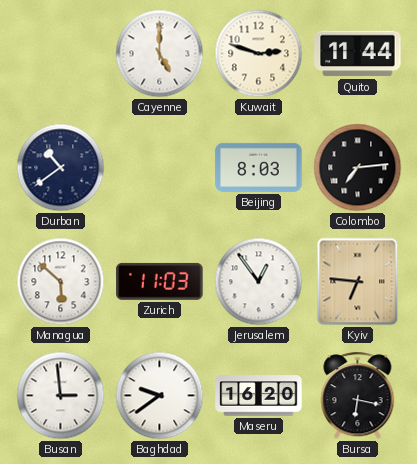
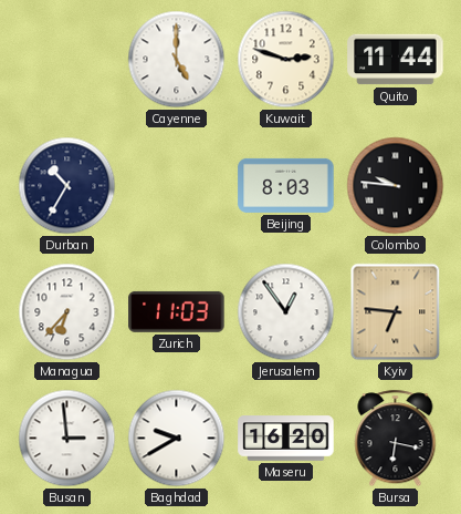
Durban: 10:39 -> 10:35 (67, 186)
Colombo: 7:14 -> 9:46 (396, 186)
Managua: 5:52 -> 6:37 (67, 312)
Baghdad: 9:39 -> 9:40 (177, 439)
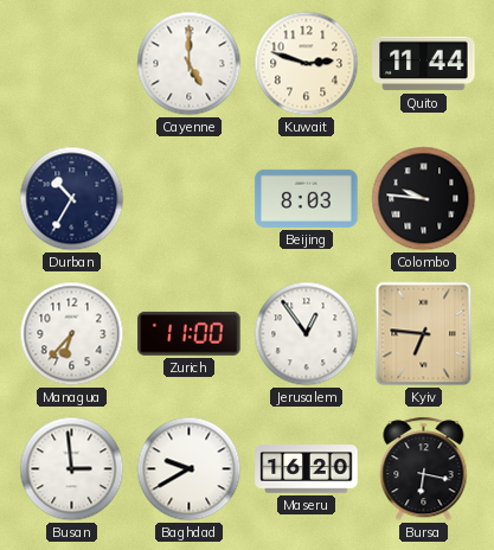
Zurich: 11:03 -> 11:00 (190, 333)
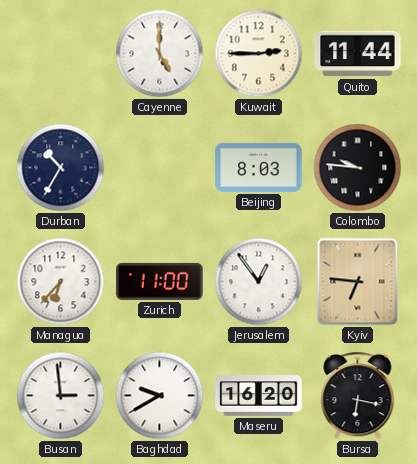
Kuwait: 2:48 -> 2:45 (259, 54)
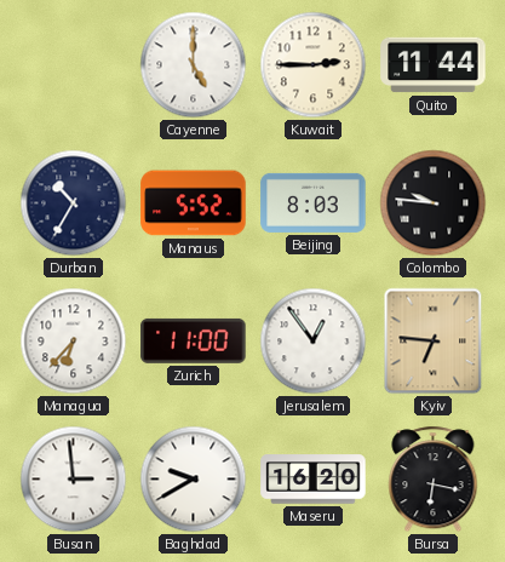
Manaus: none -> 5:52 (194, 203)
